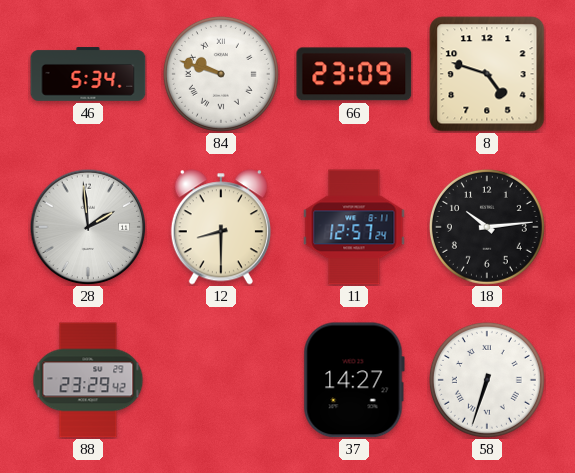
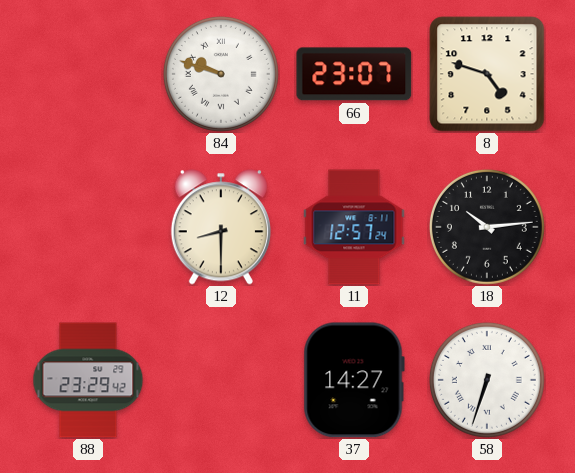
46: 5:34 -> none (88, 74)
66: 23:09 -> 23:07 (354, 74)
28: 1:59 -> none (88, 227)
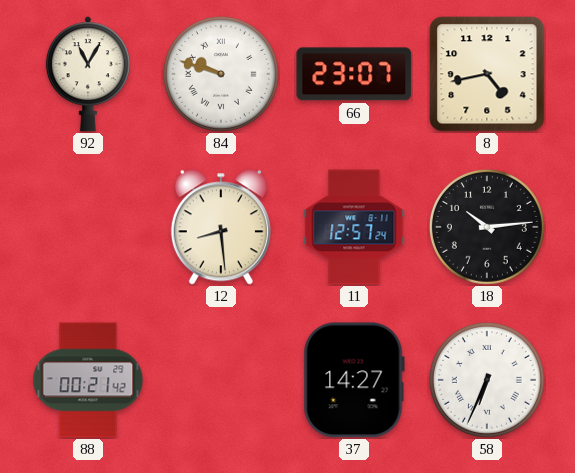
92: none -> 11:05 (88, 74)
8: 4:48 -> 4:43 (487, 74)
12: 8:30 -> 8:29 (221, 227)
88: 23:29 -> 00:21 (88, 380)
58: 6:33 -> 6:34 (487, 380)
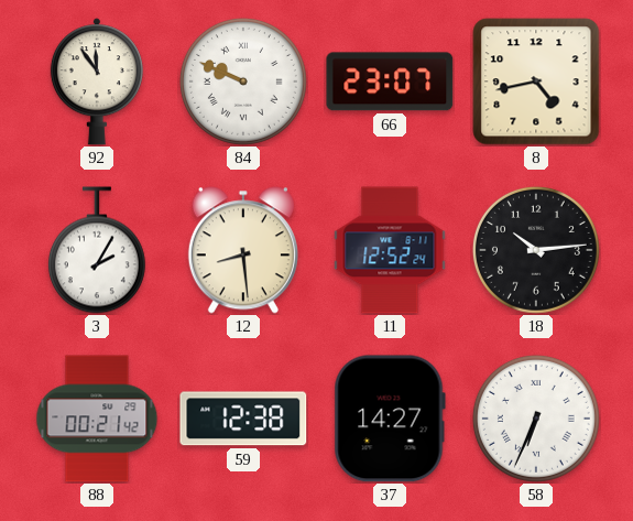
92: 11:05 -> 11:54 (97, 82)
84: 9:48 -> 9:49 (243, 82)
3: none -> 2:05 (97, 250)
11: 12:57 -> 12:52 (390, 250)
59: none -> 12:38 (243, 419)
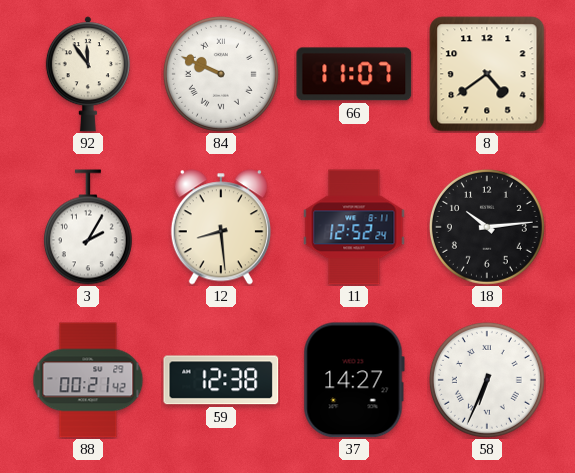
66: 23:07 -> 11:07 (354, 74)
8: 4:43 -> 4:39 (487, 74)
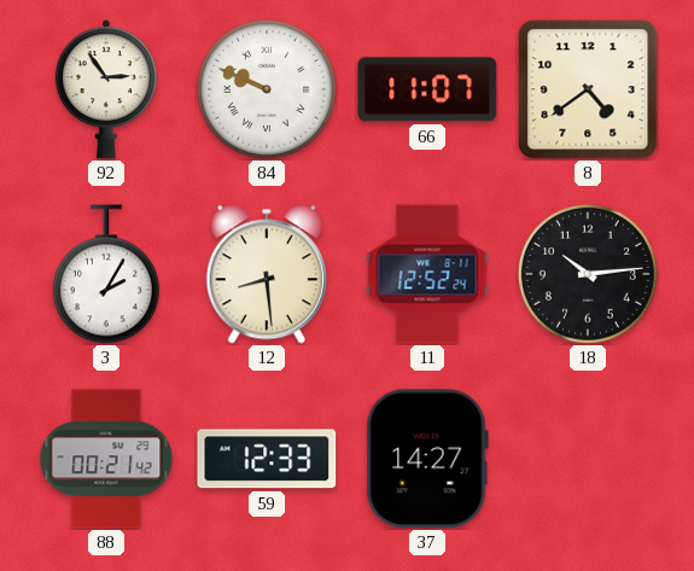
92: 11:54 -> 2:54 (106, 89)
59: 12:38 -> 12:33 (267, 459)
58: 6:34 -> none (487, 380)
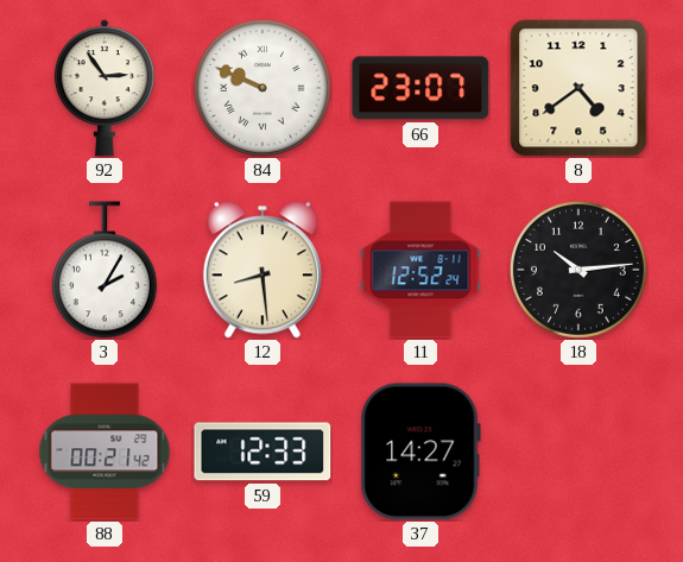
66: 11:07 -> 23:07 (420, 88)
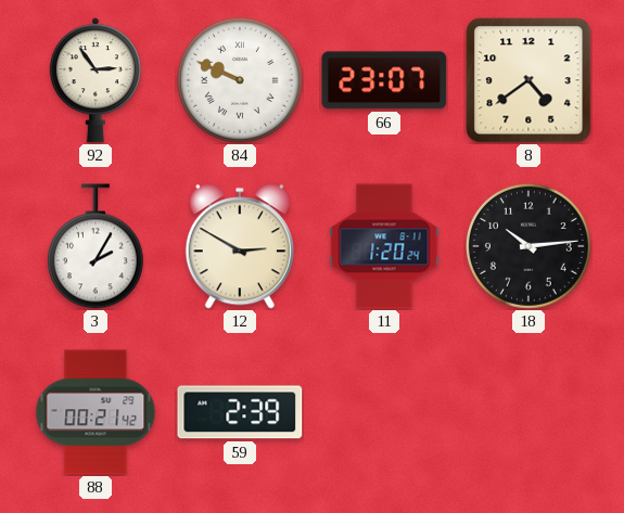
12: 8:29 -> 2:50 (240, 246)
11: 12:52 -> 1:20 (384, 246)
59: 12:33 -> 2:39 (240, 412)
37: 14:27 -> none (420, 452)
